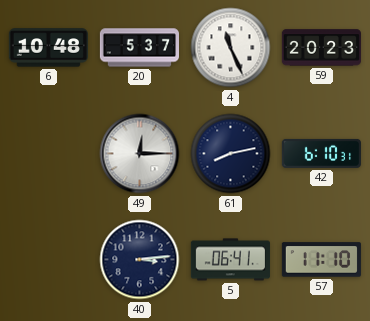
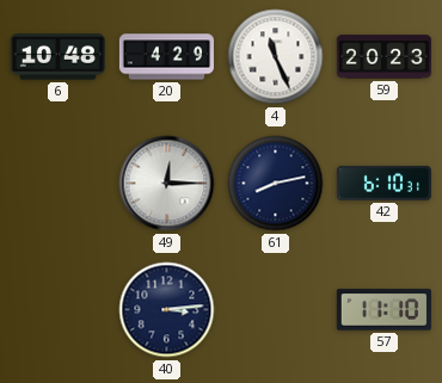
20: 5:37 -> 4:29 (166, 57)
5: 06:41 -> none (230, 260)
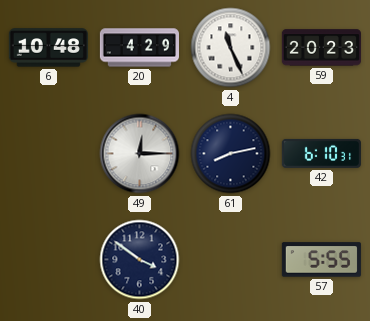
40: 3:14 -> 3:51 (140, 260)
57: 11:10 -> 5:55 (321, 260)
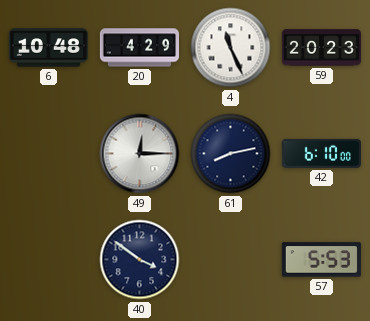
42: 6:10:31 -> 6:10:00 (321, 153)
57: 5:55 -> 5:53 (321, 260)
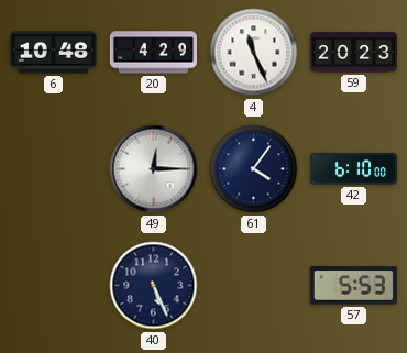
61: 8:13 -> 4:06 (254, 169)
40: 3:51 -> 5:26 (154, 286)
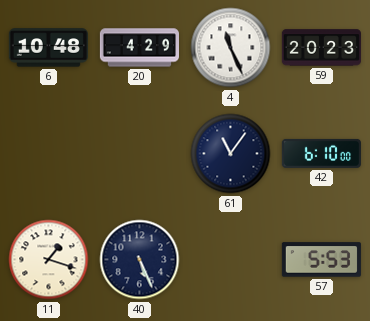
49: 12:15 -> none (154, 169)
61: 4:06 -> 11:06 (231, 154)
11: none -> 1:18 (49, 260)
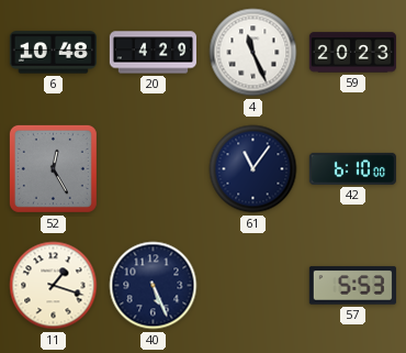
52: none -> 12:25 (53, 168)
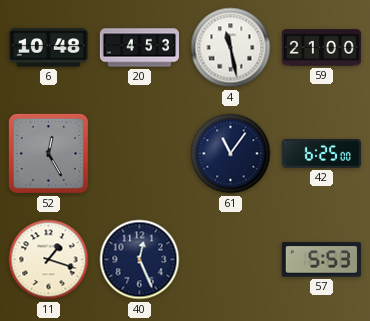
20: 4:29 -> 4:53 (139, 48)
4: 11:26 -> 11:28 (231, 48)
59: 20:23 -> 21:00 (321, 48)
42: 6:10 -> 6:25 (321, 153)
40: 5:26 -> 12:26 (140, 260)
